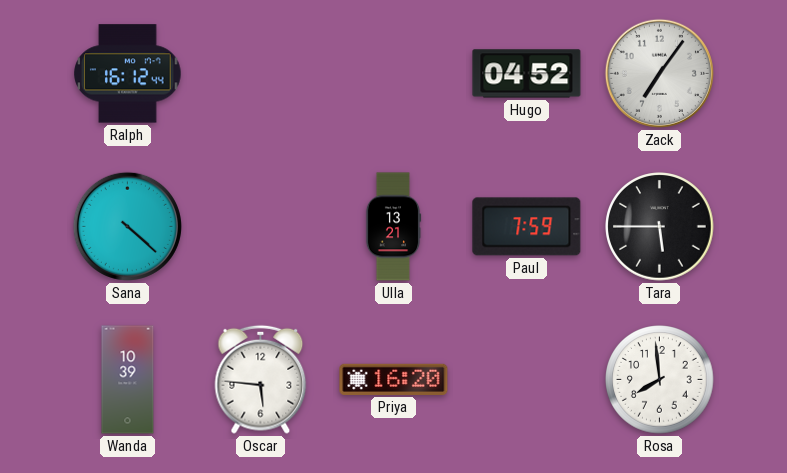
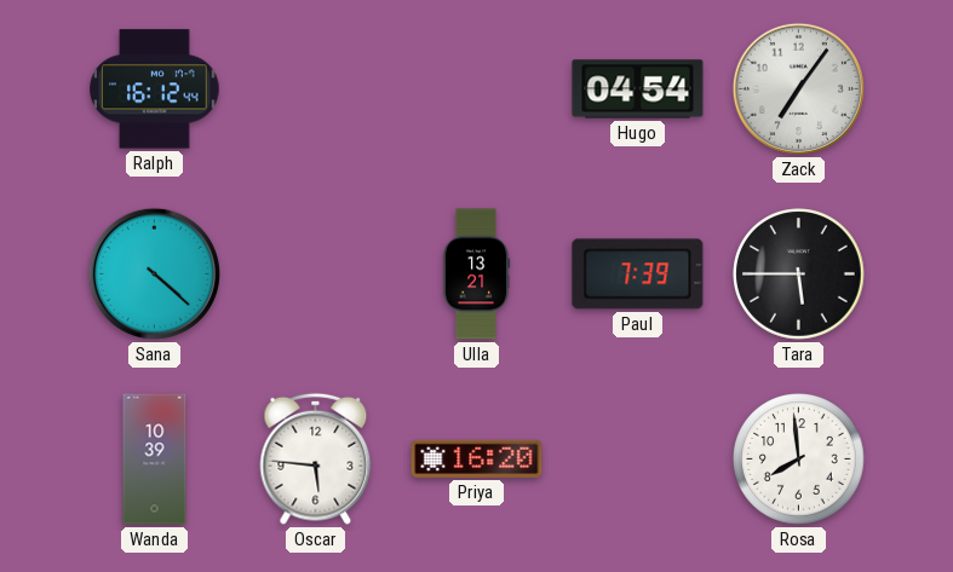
Hugo: 04:52 -> 04:54 (638, 89)
Paul: 7:59 -> 7:39 (638, 275)
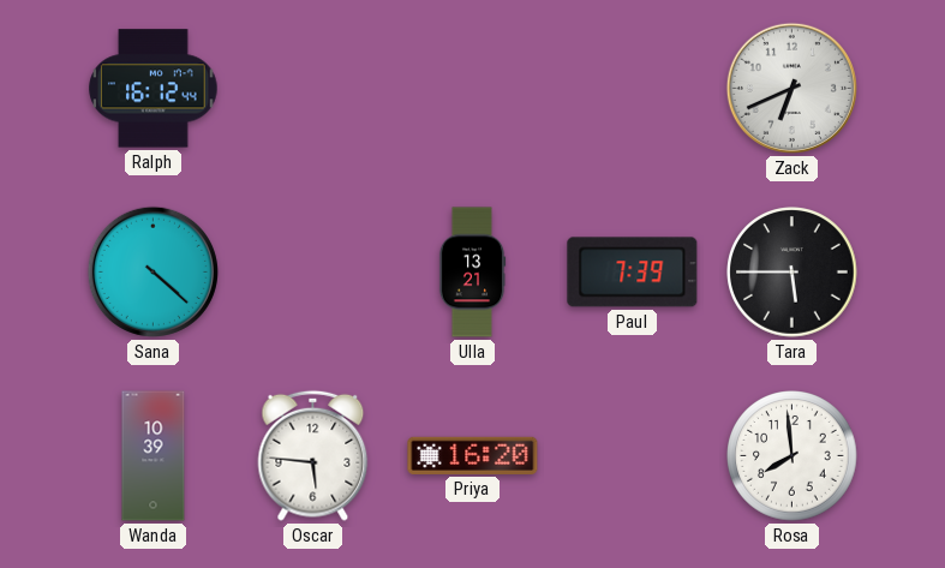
Hugo: 04:54 -> none (638, 89)
Zack: 7:06 -> 6:41 (791, 88)
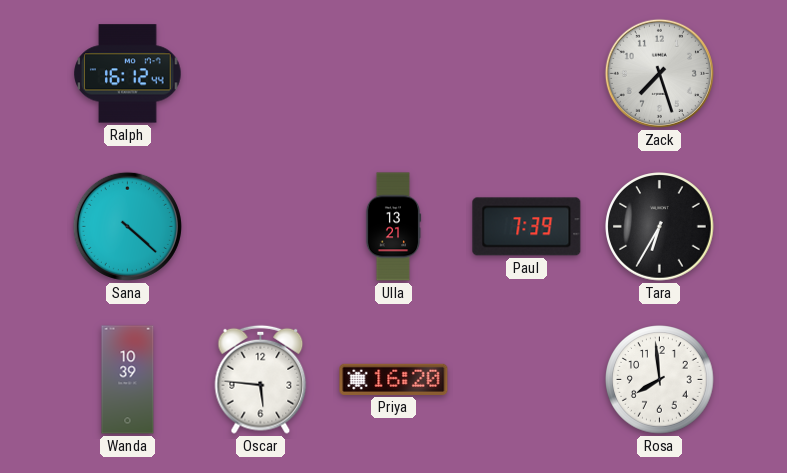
Zack: 6:41 -> 7:27 (659, 73)
Tara: 5:45 -> 6:35 (660, 227)
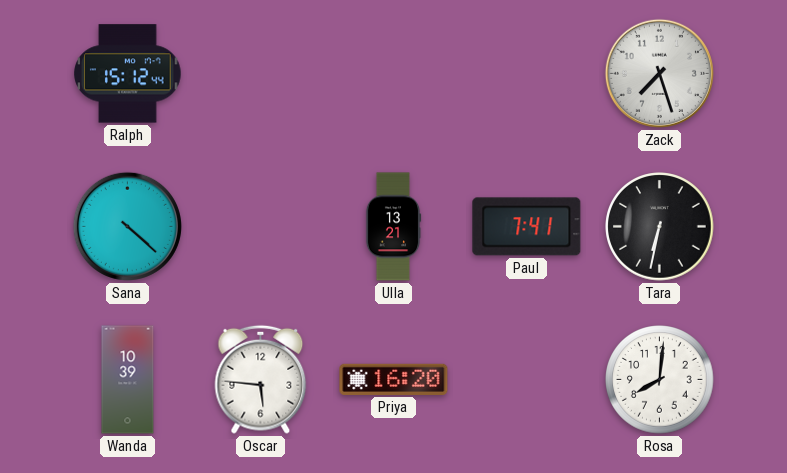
Ralph: 16:12 -> 15:12 (128, 74)
Paul: 7:39 -> 7:41 (527, 227)
Tara: 6:35 -> 6:32 (660, 227)
Rosa: 7:59 -> 8:01 (660, 380)
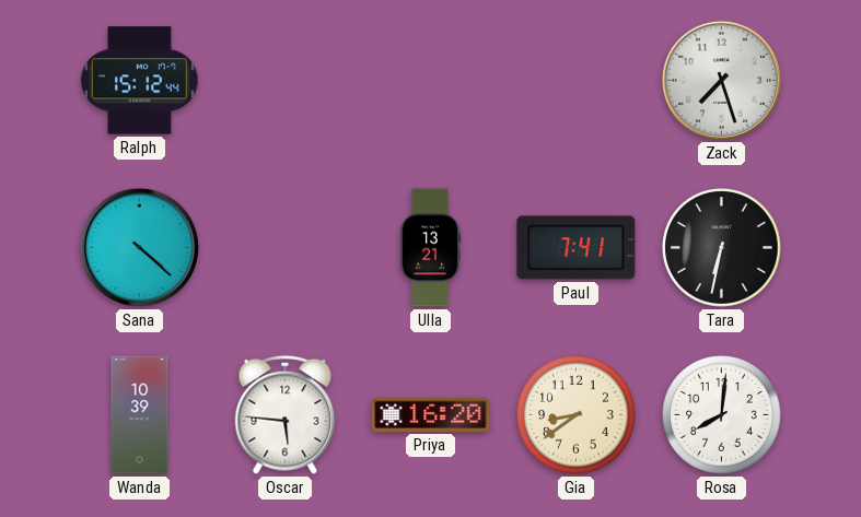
Gia: none -> 8:39 (577, 415)
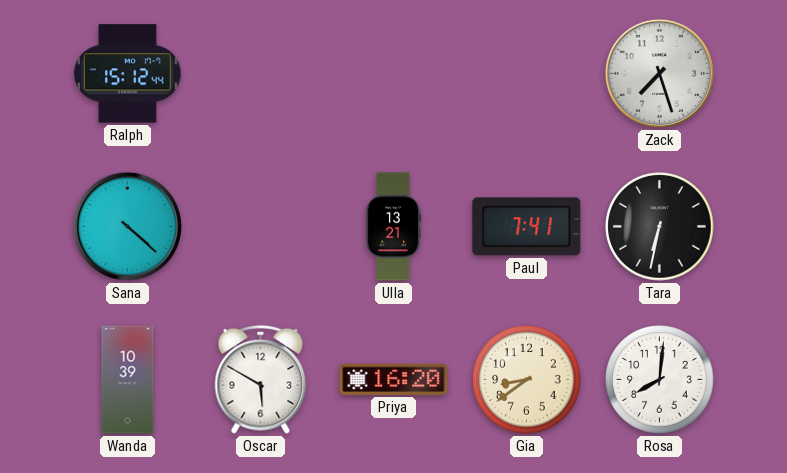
Oscar: 5:46 -> 5:50 (261, 379)
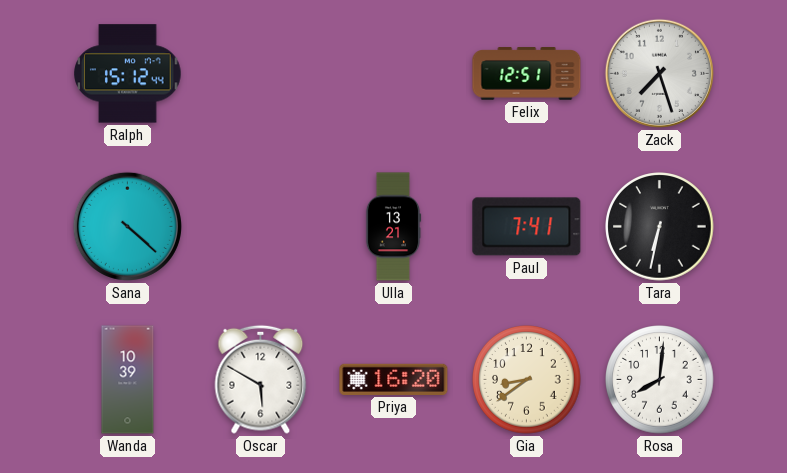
Felix: none -> 12:51 (527, 74)
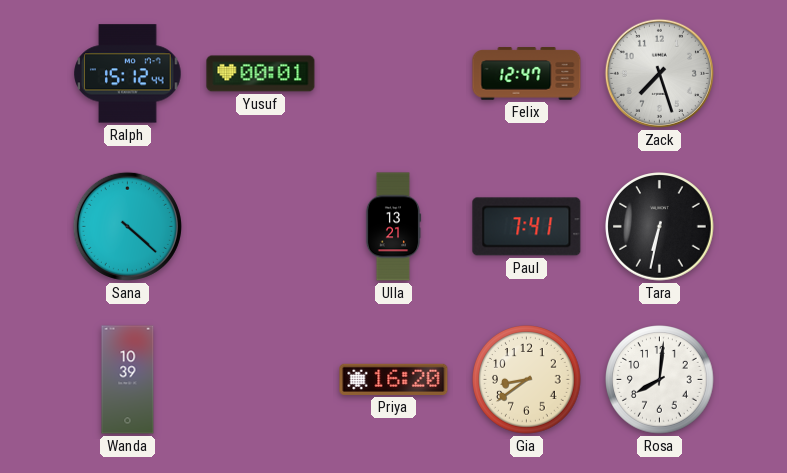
Yusuf: none -> 00:01 (261, 74)
Felix: 12:51 -> 12:47 (527, 74)
Oscar: 5:50 -> none (261, 379)
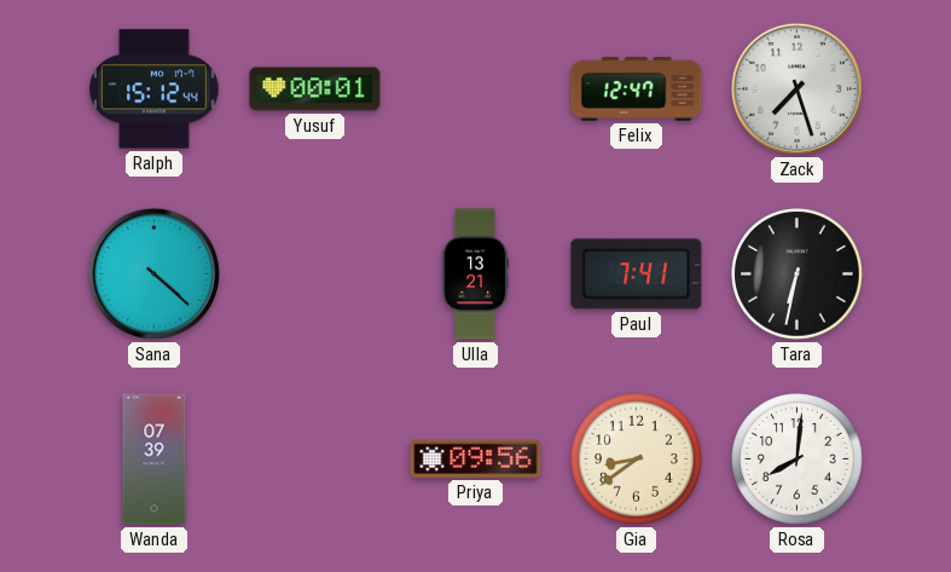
Wanda: 10:39 -> 07:39 (155, 460)
Priya: 16:20 -> 09:56 (476, 458)
